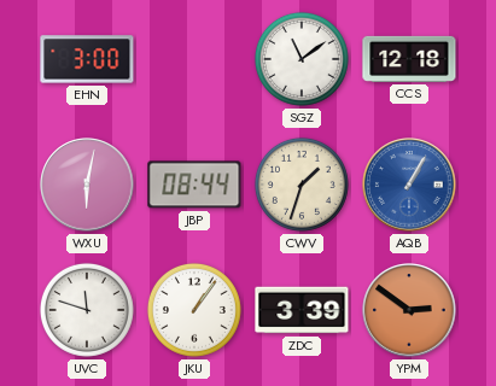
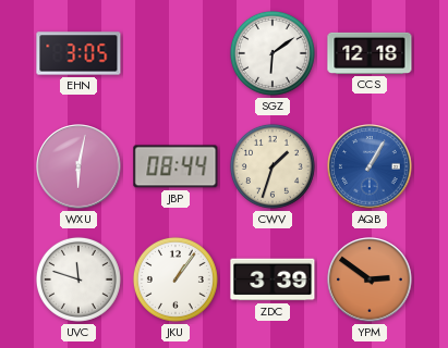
EHN: 3:00 -> 3:05 (78, 53)
SGZ: 11:09 -> 6:09 (273, 53)
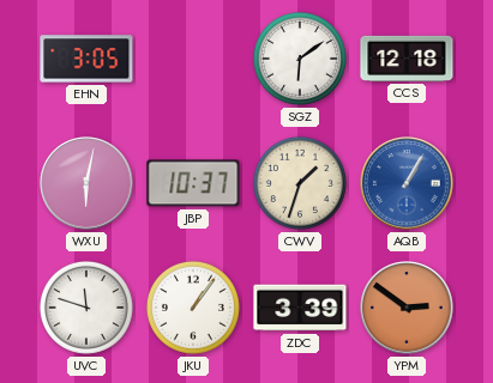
JBP: 08:44 -> 10:37 (193, 183)
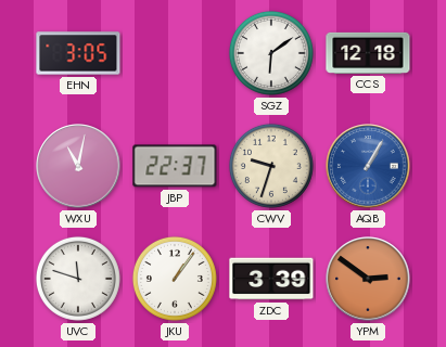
WXU: 6:02 -> 11:02 (78, 166)
JBP: 10:37 -> 22:37 (175, 166)
CWV: 1:33 -> 9:33 (271, 166)
